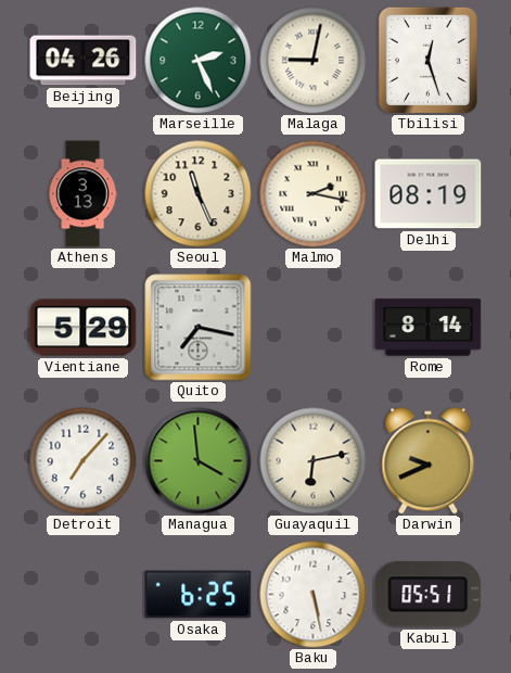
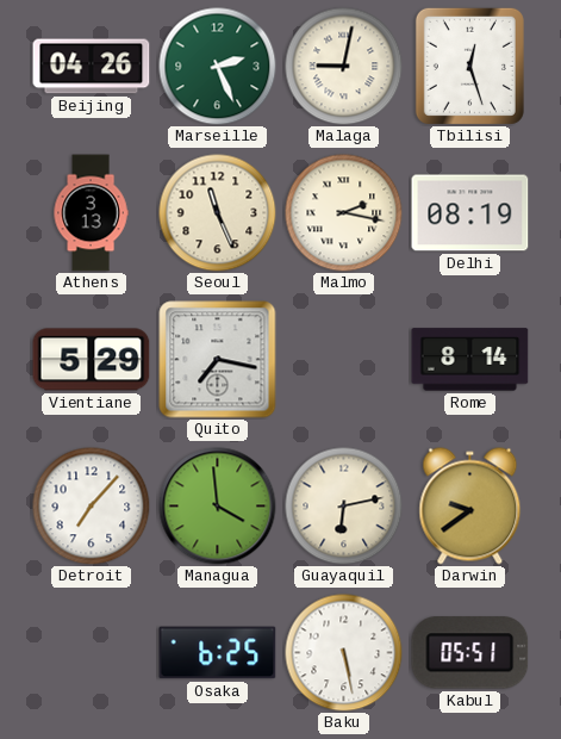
Darwin: 9:41 -> 9:39 (470, 507)
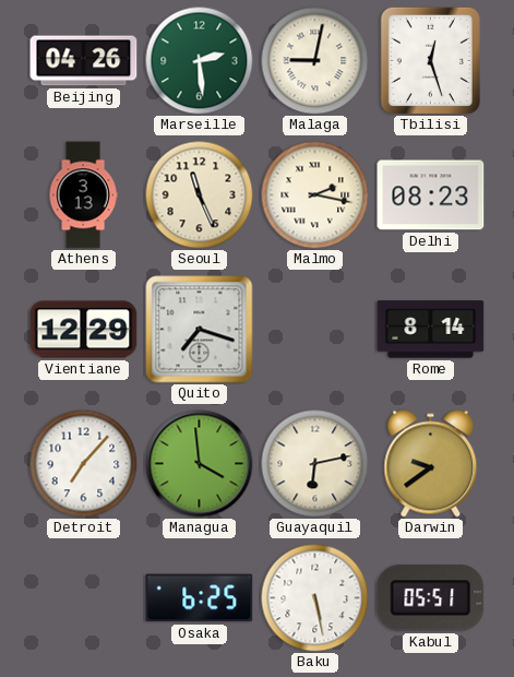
Marseille: 2:26 -> 2:29 (200, 61)
Delhi: 08:19 -> 08:23 (431, 195)
Vientiane: 5:29 -> 12:29 (84, 330)
Quito: 7:17 -> 7:18 (200, 330)
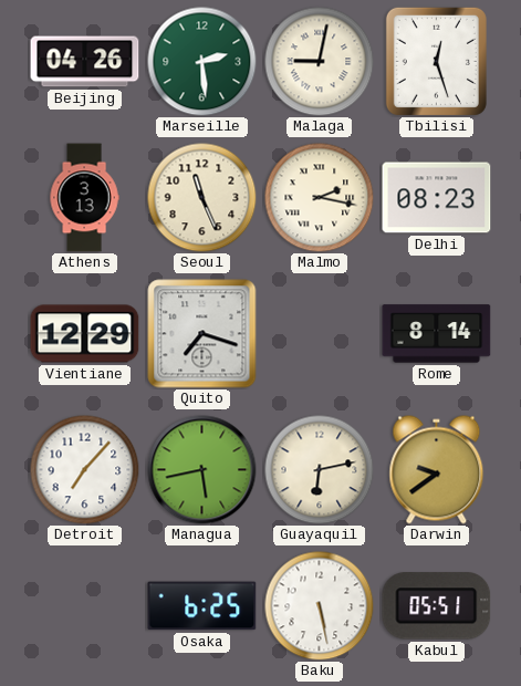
Managua: 3:59 -> 5:43 (202, 470)
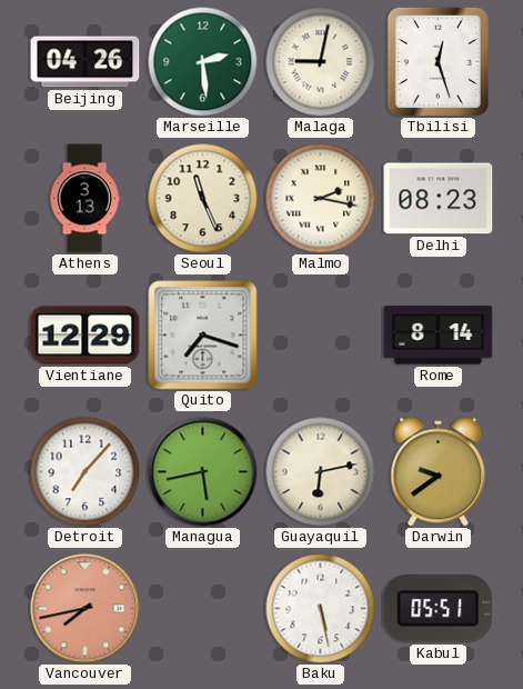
Vancouver: none -> 7:43 (86, 609)
Osaka: 6:25 -> none (202, 606)
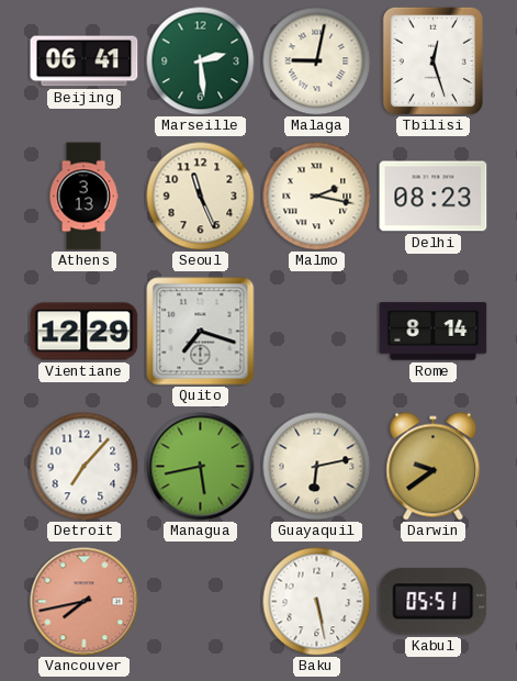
Beijing: 04:26 -> 06:41 (85, 62)
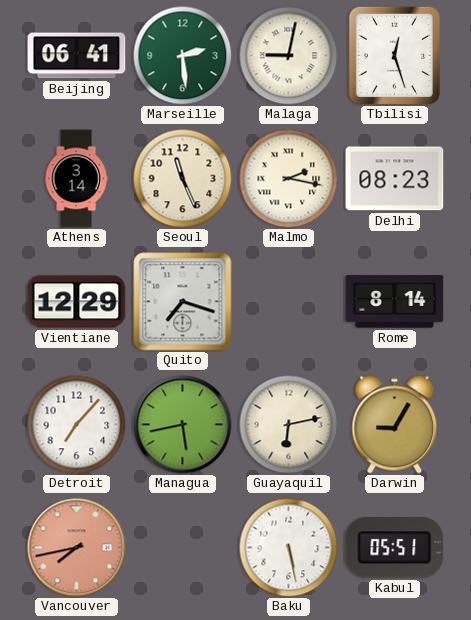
Athens: 3:13 -> 3:14 (76, 179)
Darwin: 9:39 -> 9:05 (395, 425)
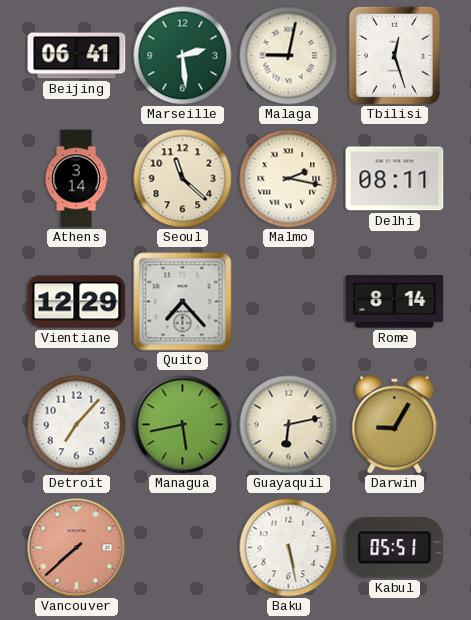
Seoul: 11:26 -> 11:22 (183, 179)
Delhi: 08:23 -> 08:11 (395, 179)
Quito: 7:18 -> 7:23 (183, 302)
Vancouver: 7:43 -> 7:38 (77, 548)
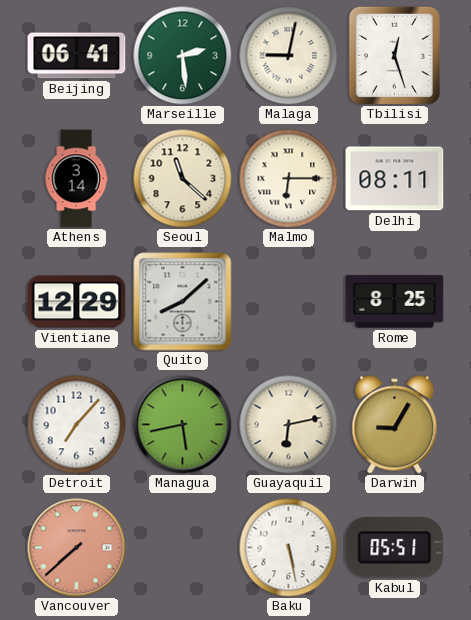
Malmo: 2:17 -> 6:15 (289, 179)
Quito: 7:23 -> 8:08 (183, 302)
Rome: 8:14 -> 8:25 (395, 302)
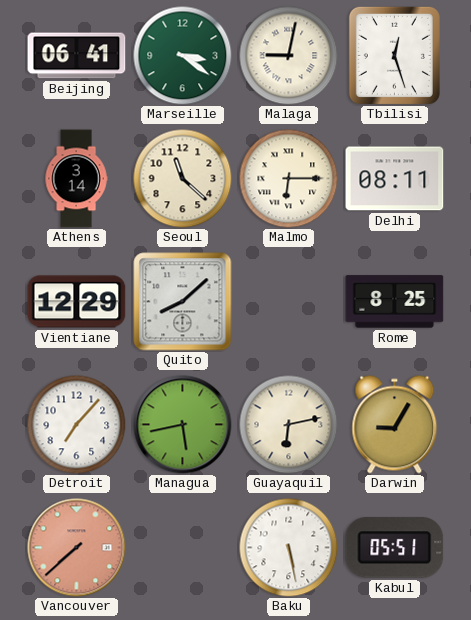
Marseille: 2:29 -> 3:21 (183, 56)
